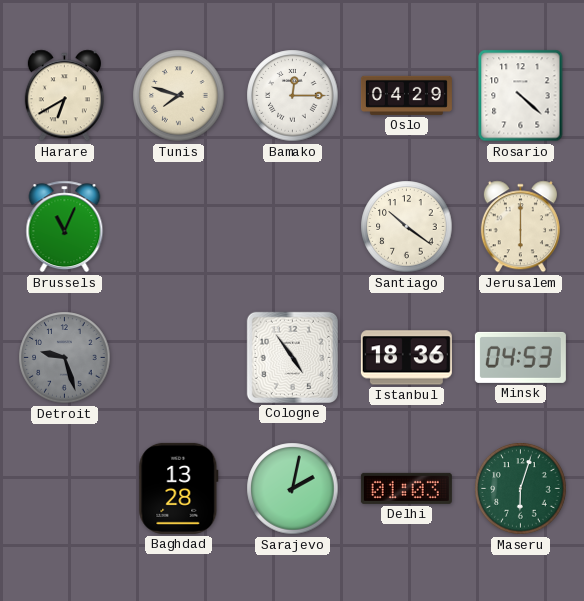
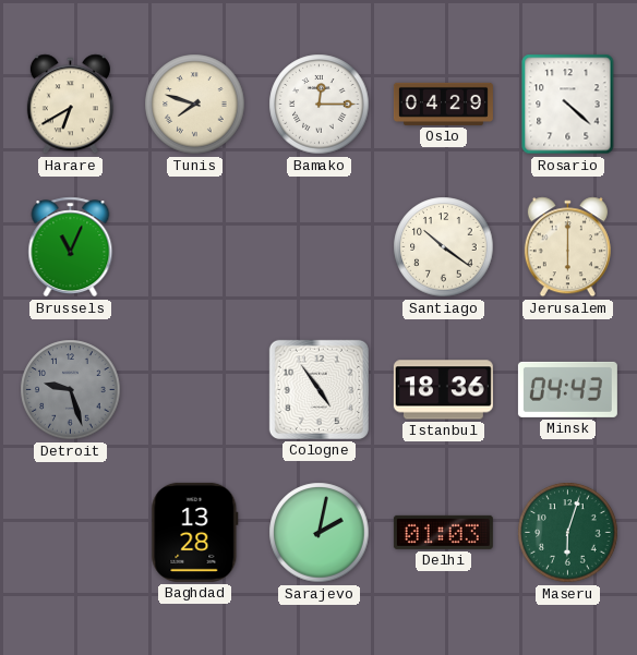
Minsk: 04:53 -> 04:43 (567, 389)
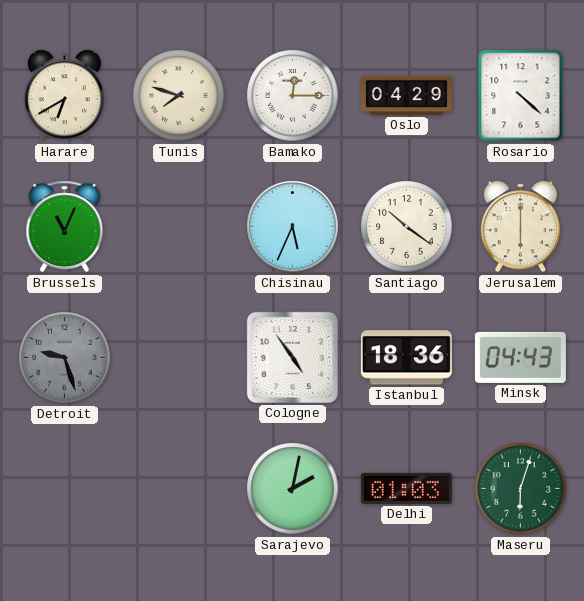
Chisinau: none -> 5:34 (293, 227)
Baghdad: 13:28 -> none (195, 532)
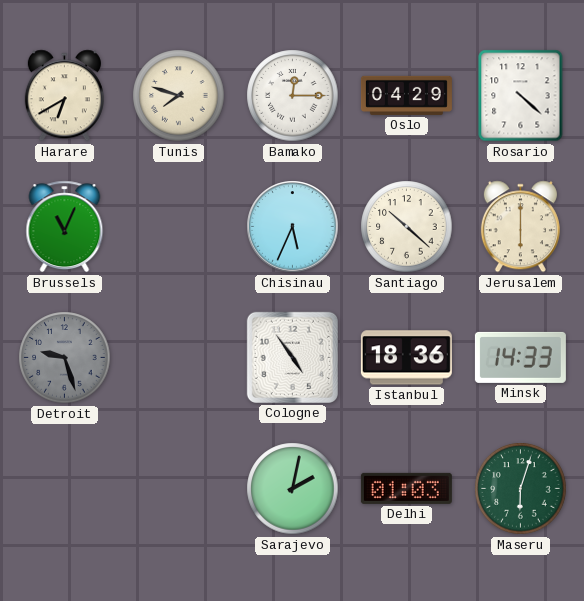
Santiago: 10:21 -> 10:22 (407, 227)
Minsk: 04:43 -> 14:33 (520, 357)
